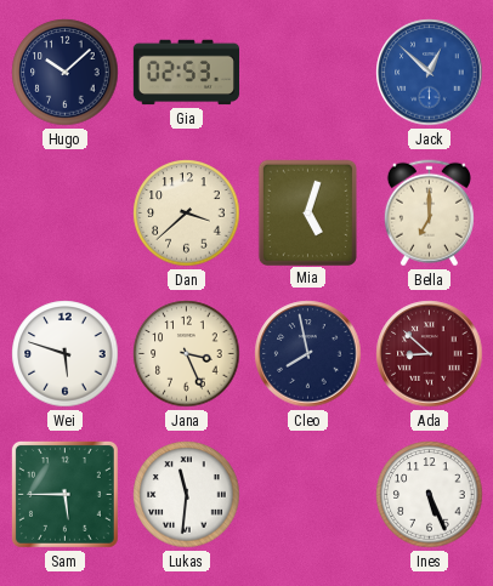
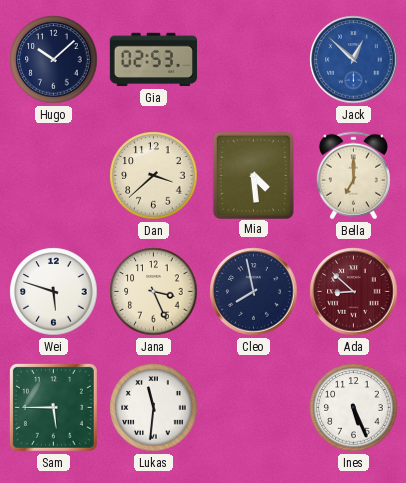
Mia: 5:03 -> 4:29 (253, 175)
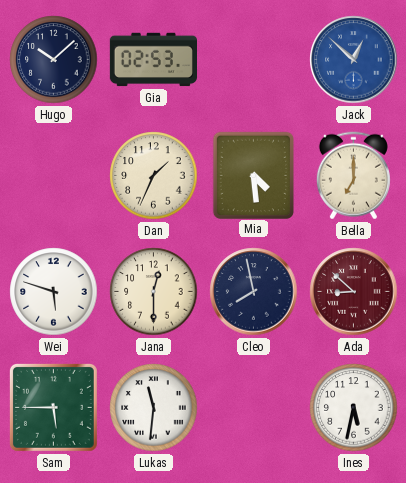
Dan: 3:38 -> 1:34 (154, 176)
Jana: 3:26 -> 12:30 (154, 292)
Ines: 5:26 -> 5:32 (354, 408)
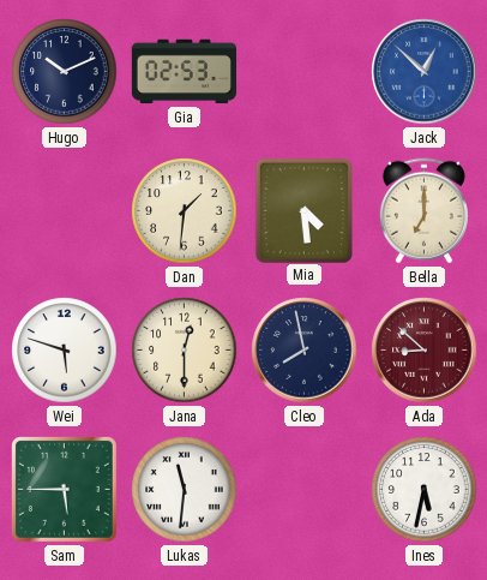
Hugo: 10:08 -> 10:11 (65, 72)
Dan: 1:34 -> 1:31 (185, 211)
